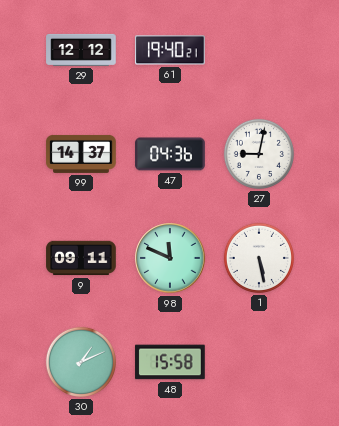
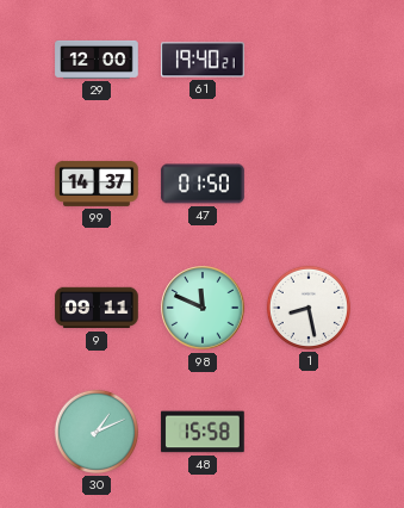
29: 12:12 -> 12:00 (97, 60)
47: 04:36 -> 01:50 (203, 184)
27: 9:02 -> none (259, 154)
1: 5:28 -> 8:28 (309, 308)
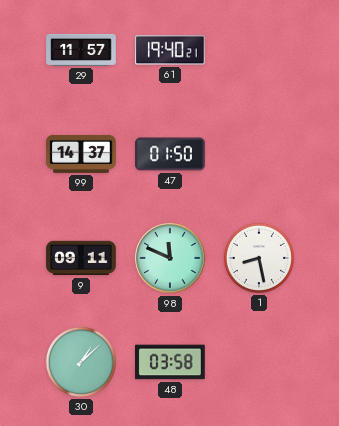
29: 12:00 -> 11:57 (81, 50)
30: 1:11 -> 1:08 (81, 362)
48: 15:58 -> 03:58 (170, 362)
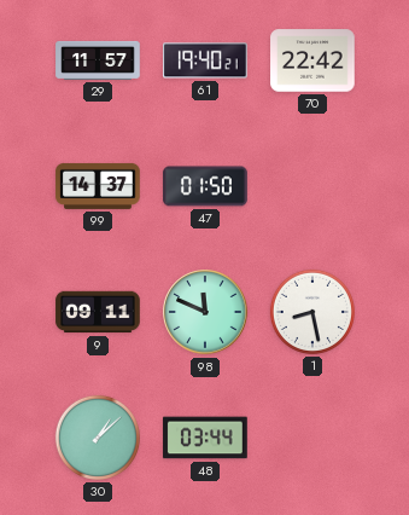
70: none -> 22:42 (312, 60)
48: 03:58 -> 03:44 (205, 438)
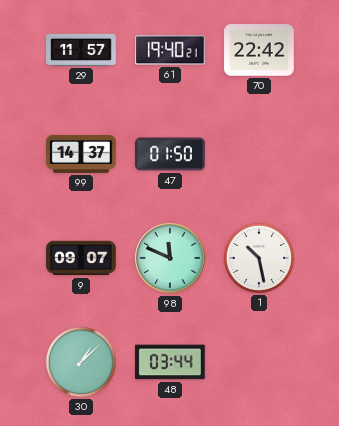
9: 09:11 -> 09:07 (81, 258)
1: 8:28 -> 10:28 (259, 258)
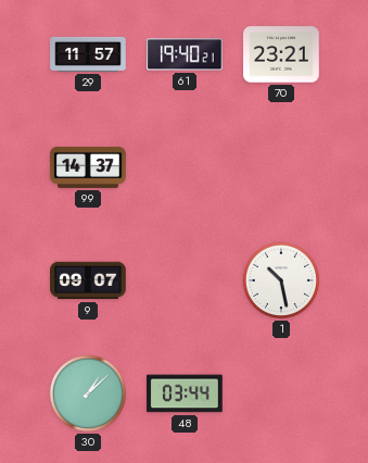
70: 22:42 -> 23:21 (281, 54)
47: 01:50 -> none (170, 154)
98: 11:49 -> none (170, 258)
